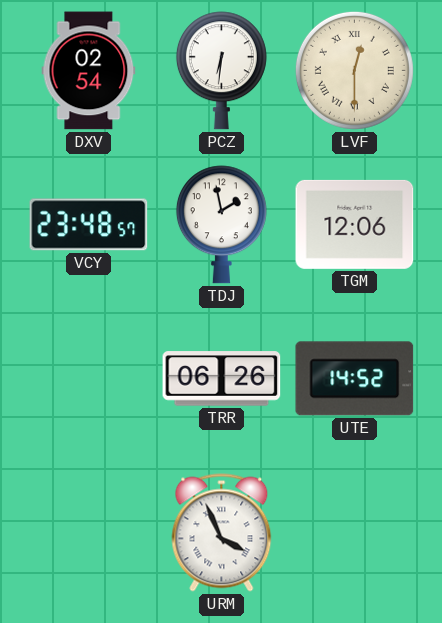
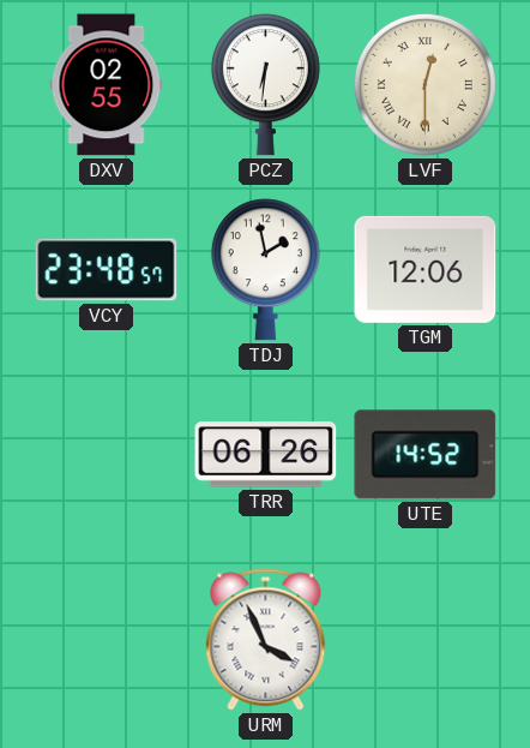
DXV: 02:54 -> 02:55 (107, 85)
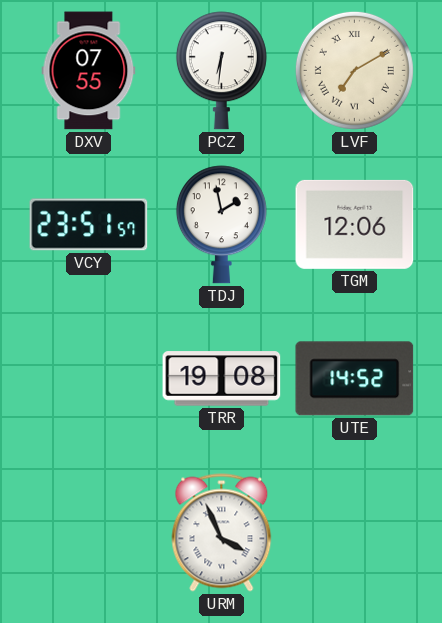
DXV: 02:55 -> 07:55 (89, 71)
LVF: 12:30 -> 7:10 (354, 70)
VCY: 23:48 -> 23:51 (89, 225)
TRR: 06:26 -> 19:08 (222, 379)
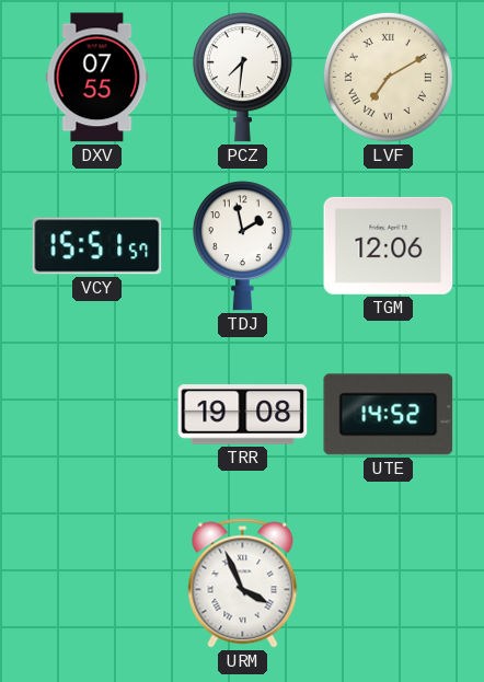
PCZ: 6:31 -> 7:31 (242, 78)
VCY: 23:51 -> 15:51 (97, 246)
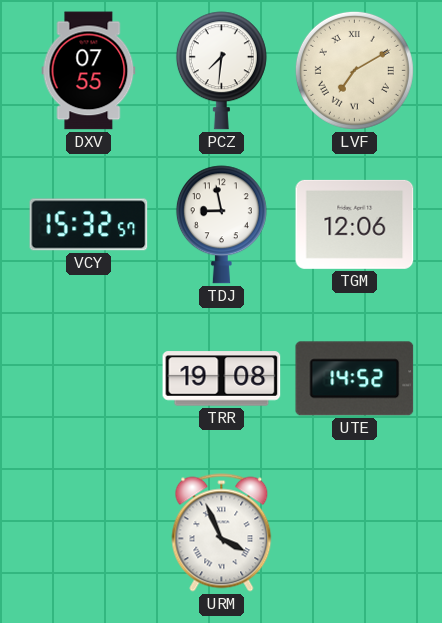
VCY: 15:51 -> 15:32 (89, 225)
TDJ: 1:58 -> 8:58 (221, 225)
